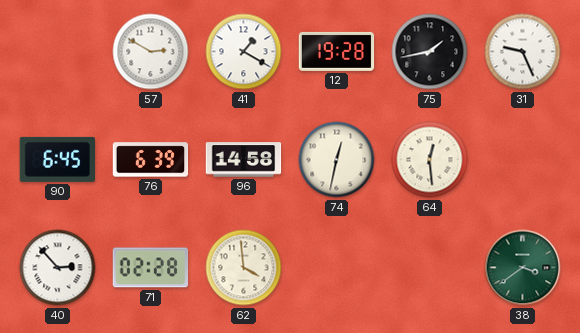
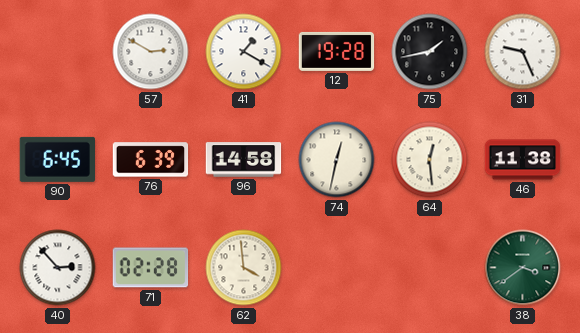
46: none -> 11:38 (523, 160)
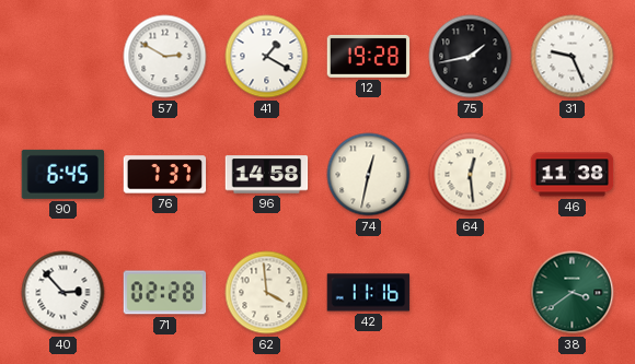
76: 6:39 -> 7:37 (165, 175)
42: none -> 11:16 (369, 293)
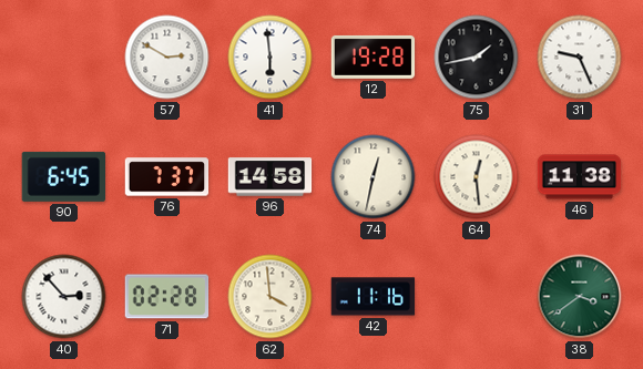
41: 1:20 -> 5:59 (271, 58)
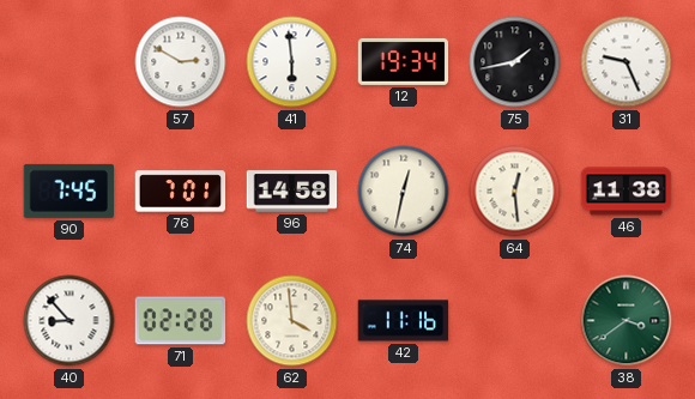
12: 19:28 -> 19:34 (404, 61)
90: 6:45 -> 7:45 (68, 191)
76: 7:37 -> 7:01 (181, 192)
40: 2:53 -> 8:53 (69, 321)
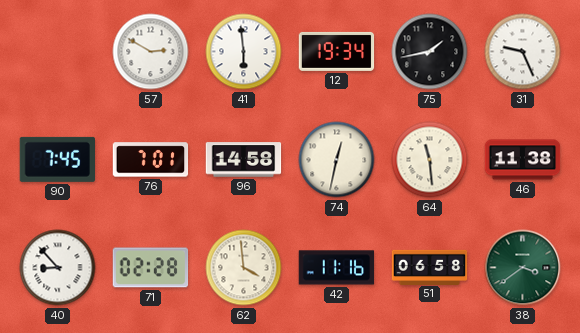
64: 12:29 -> 11:29 (430, 160)
51: none -> 06:58 (430, 267)
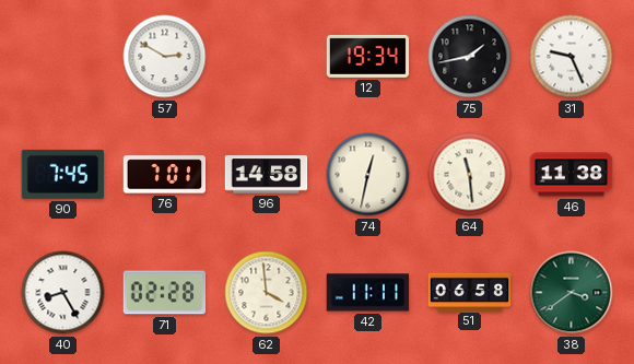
41: 5:59 -> none (244, 52)
40: 8:53 -> 8:25 (63, 293)
42: 11:16 -> 11:11 (368, 293)
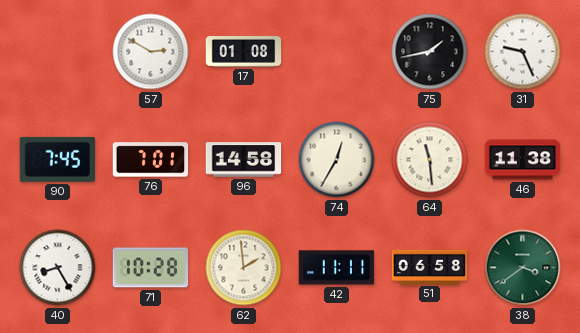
17: none -> 01:08 (244, 52)
12: 19:34 -> none (368, 56)
74: 12:32 -> 12:35 (337, 160)
71: 02:28 -> 10:28 (151, 268)
62: 3:59 -> 1:59 (244, 268)
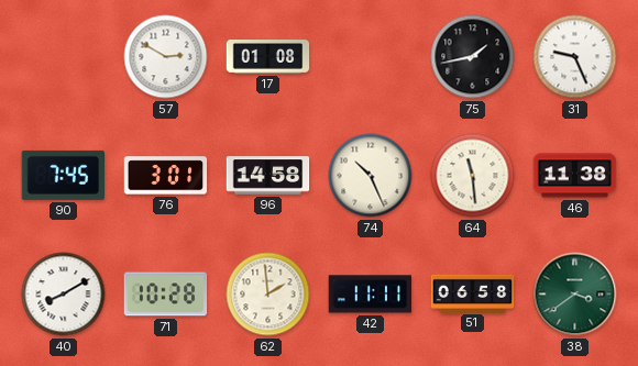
76: 7:01 -> 3:01 (166, 176)
74: 12:35 -> 10:26 (371, 176)
40: 8:25 -> 8:10 (64, 295)
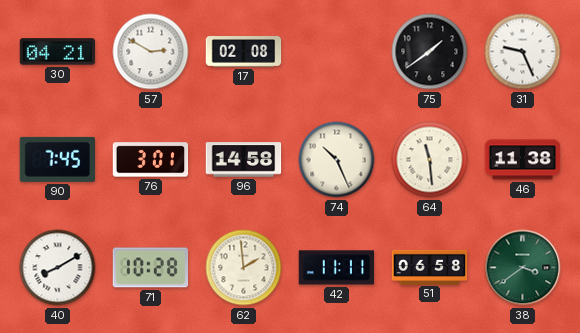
30: none -> 04:21 (58, 52)
17: 01:08 -> 02:08 (244, 52)
75: 1:43 -> 1:39 (430, 52)
